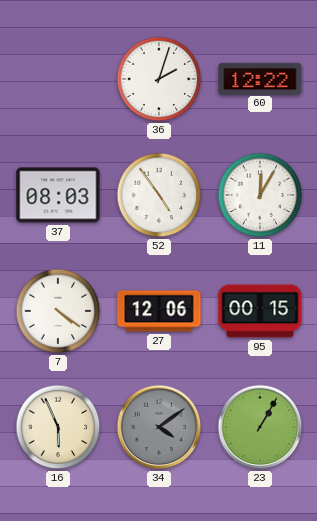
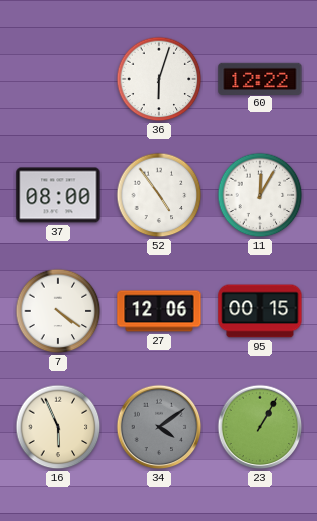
36: 2:03 -> 6:03 (159, 79)
37: 08:03 -> 08:00 (58, 195)
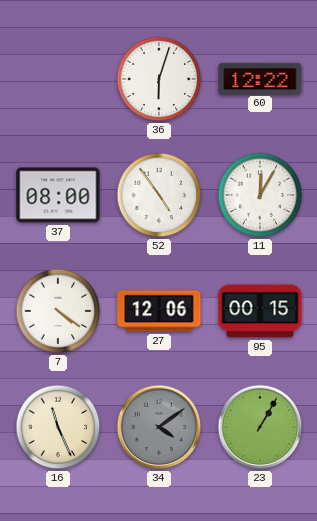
16: 5:56 -> 11:26 (58, 427)
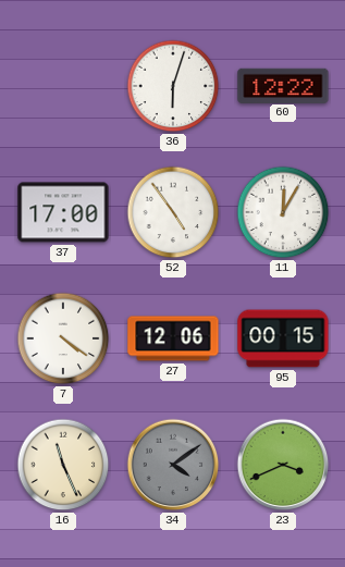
37: 08:00 -> 17:00 (63, 212)
23: 1:05 -> 3:41 (283, 465)
